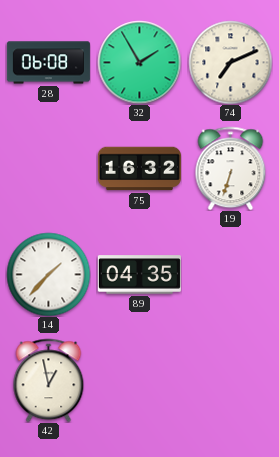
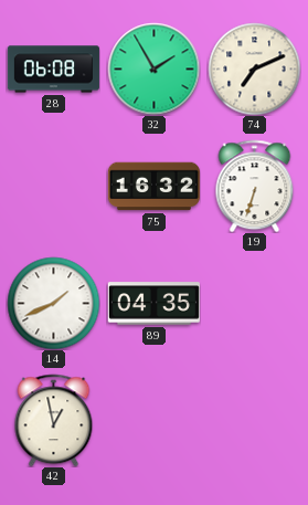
14: 1:37 -> 1:41 (53, 303)
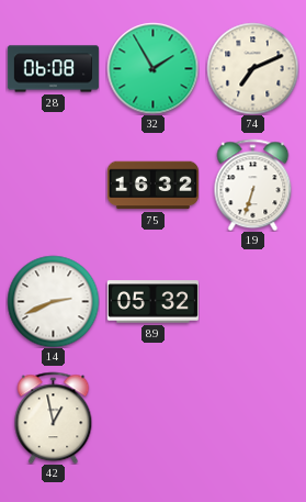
14: 1:41 -> 2:41 (53, 301)
89: 04:35 -> 05:32 (152, 302)
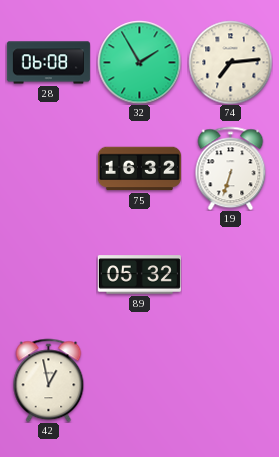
74: 7:11 -> 7:14 (230, 62)
14: 2:41 -> none (53, 301)
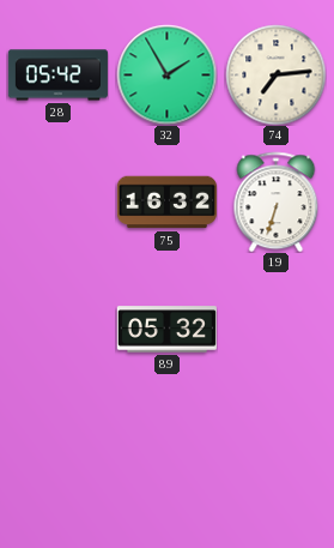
28: 06:08 -> 05:42 (57, 76)
42: 12:58 -> none (49, 380)
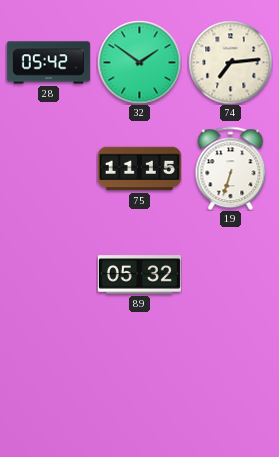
32: 1:55 -> 1:51 (139, 62)
75: 16:32 -> 11:15 (139, 169)
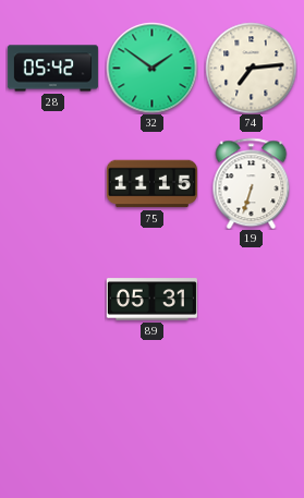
89: 05:32 -> 05:31 (151, 300)
